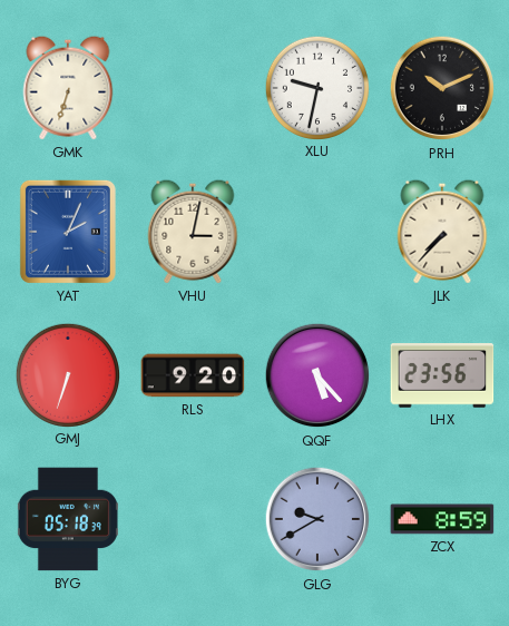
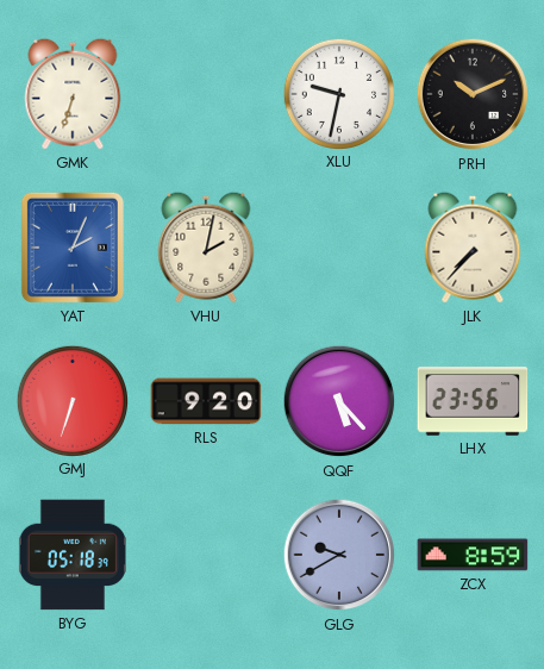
VHU: 3:02 -> 2:02 (206, 248)
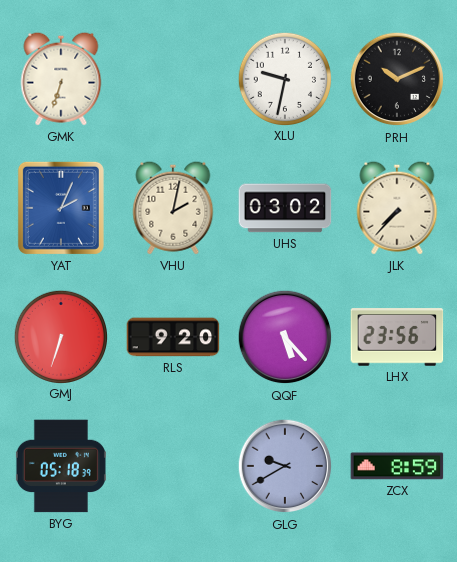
UHS: none -> 03:02 (285, 208)
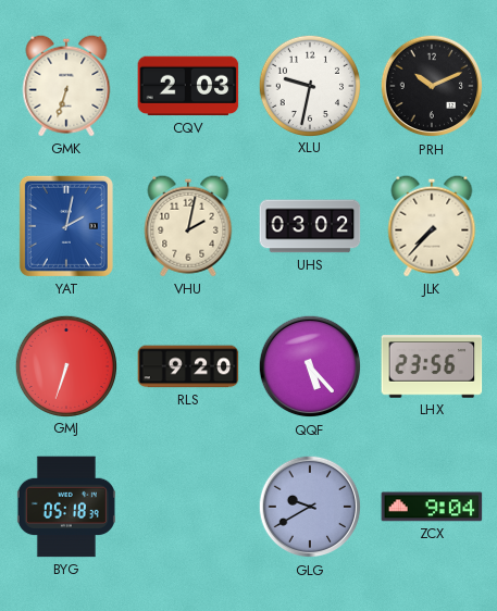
CQV: none -> 2:03 (188, 86)
YAT: 2:04 -> 2:02 (66, 226)
ZCX: 8:59 -> 9:04 (432, 507)
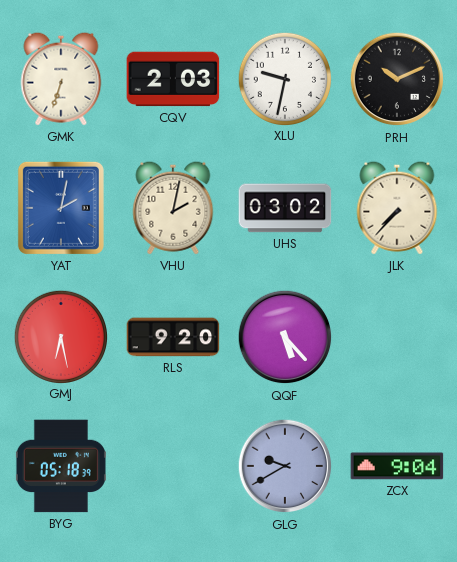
GMJ: 6:33 -> 6:28 (60, 336)
LHX: 23:56 -> none (432, 366)
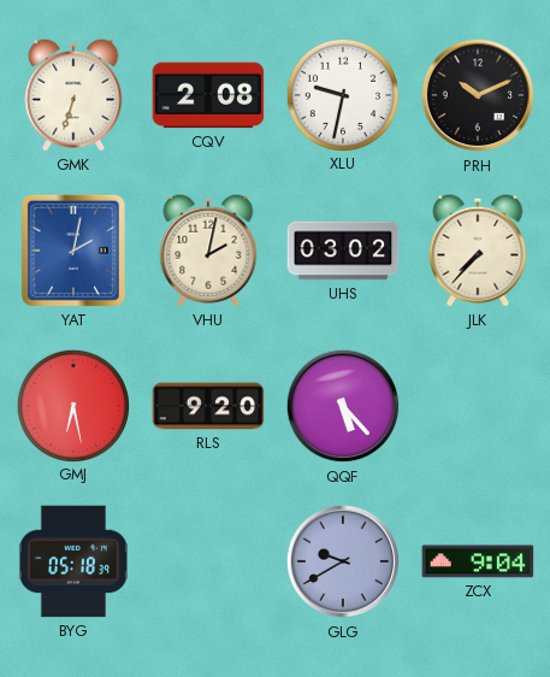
CQV: 2:03 -> 2:08 (208, 95)
